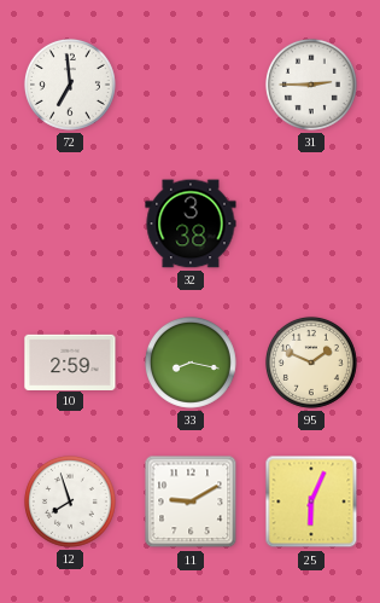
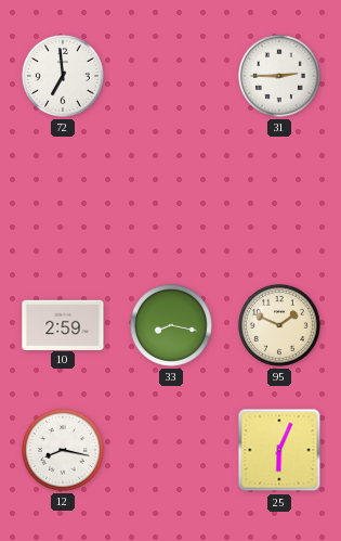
32: 3:38 -> none (191, 224)
12: 7:57 -> 8:17 (63, 450)
11: 9:10 -> none (191, 501)
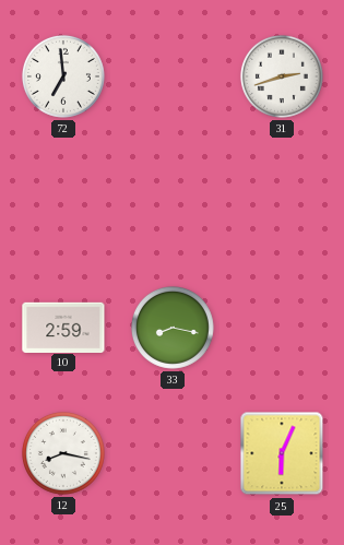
31: 2:45 -> 2:42 (282, 76)
95: 1:49 -> none (279, 325)
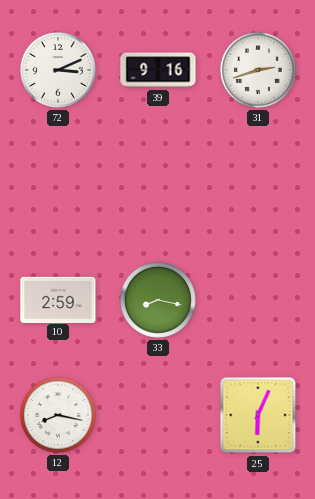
72: 6:59 -> 3:11 (58, 70)
39: none -> 9:16 (158, 70)
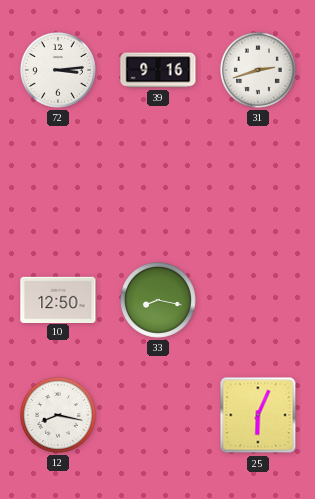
72: 3:11 -> 3:14 (58, 70)
10: 2:59 -> 12:50 (58, 299)
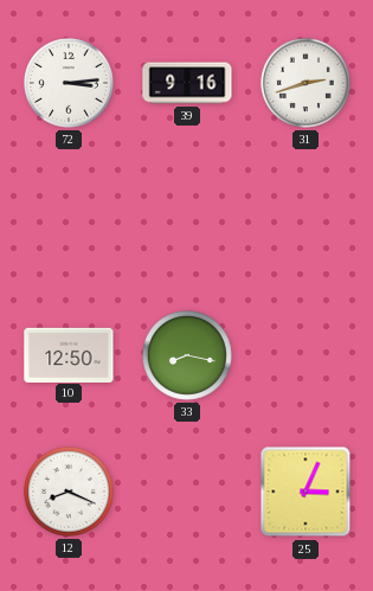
12: 8:17 -> 8:19 (69, 492)
25: 6:04 -> 3:04 (306, 492)
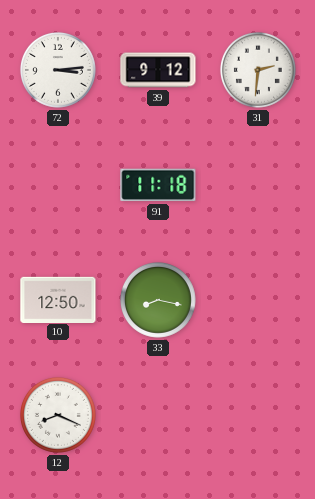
39: 9:16 -> 9:12 (158, 70)
31: 2:42 -> 2:31 (258, 70)
91: none -> 11:18 (158, 185)
25: 3:04 -> none (306, 492)
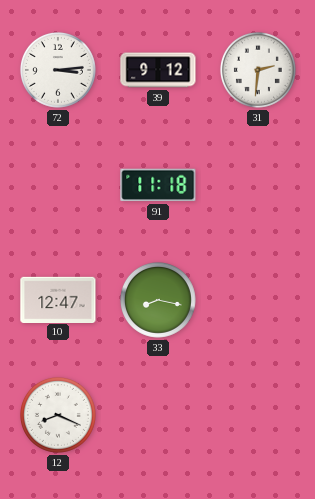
10: 12:50 -> 12:47 (58, 299)
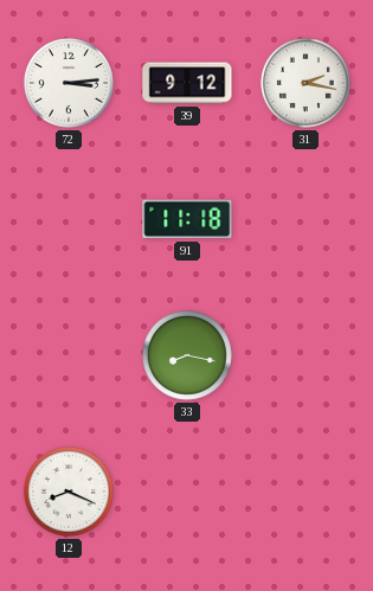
31: 2:31 -> 2:17 (306, 83)
10: 12:47 -> none (58, 299)
